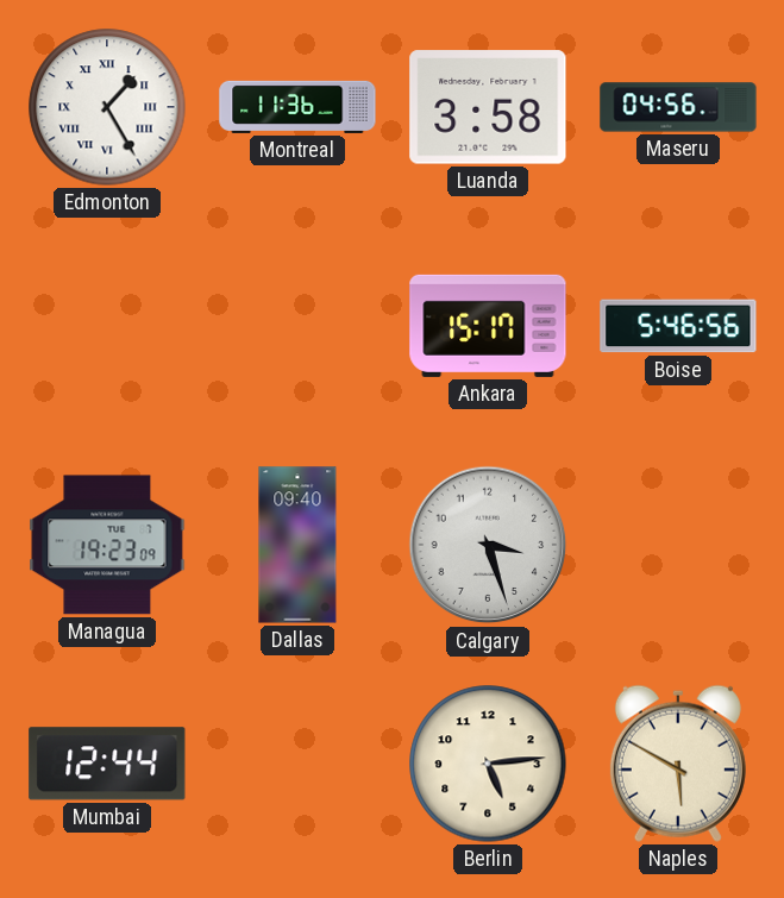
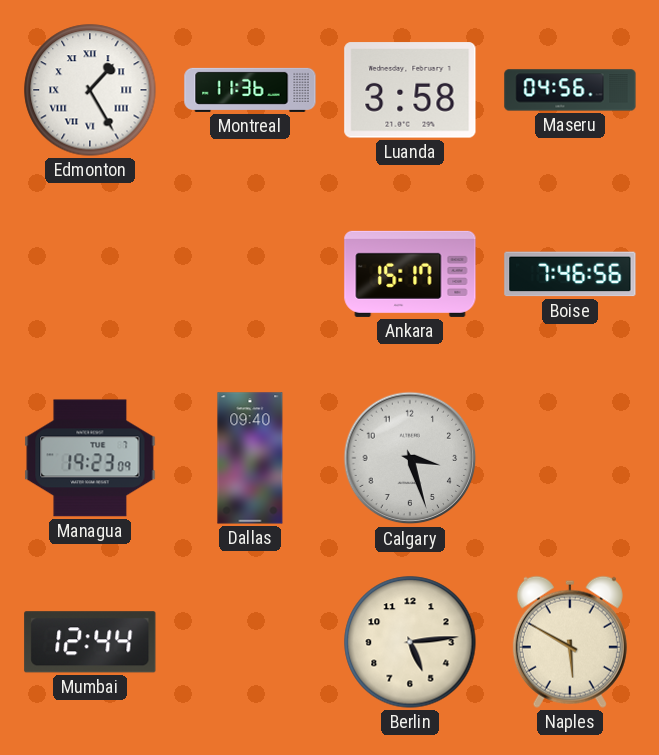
Boise: 5:46 -> 7:46 (570, 274)
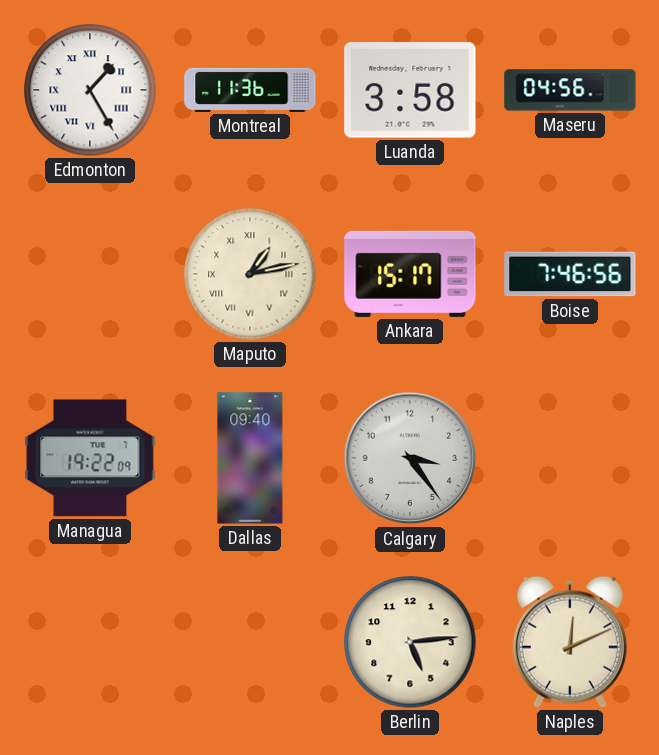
Maputo: none -> 1:13 (250, 274)
Managua: 19:23 -> 19:22 (90, 458)
Calgary: 3:27 -> 3:24 (410, 458)
Mumbai: 12:44 -> none (90, 642)
Naples: 5:50 -> 12:11 (570, 642)
